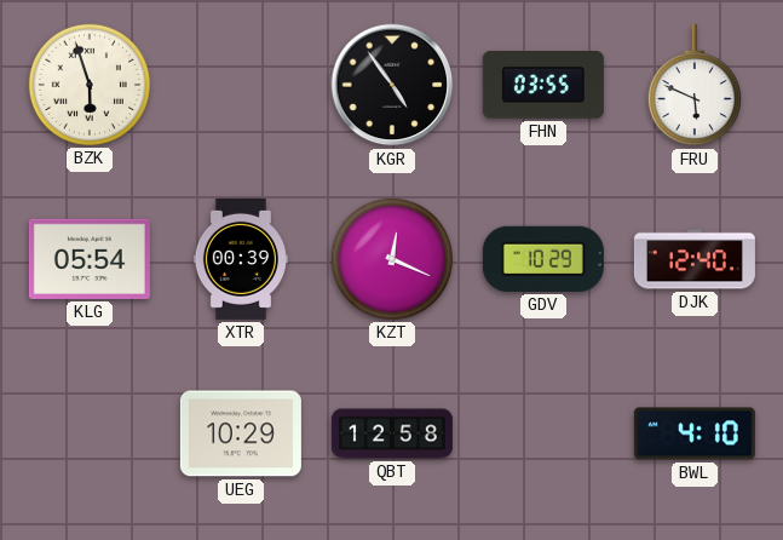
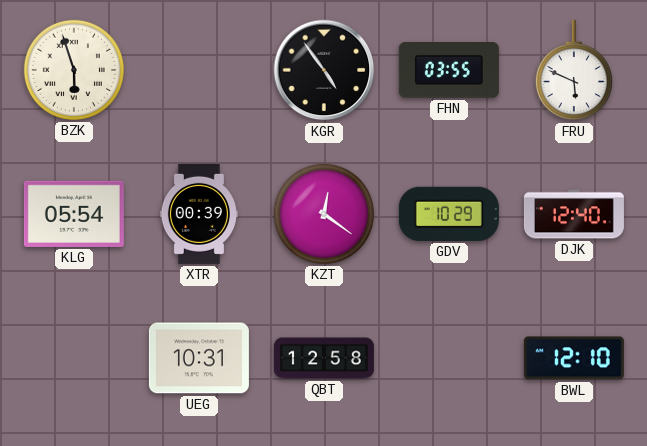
KZT: 12:19 -> 12:21 (324, 214)
UEG: 10:29 -> 10:31 (199, 358)
BWL: 4:10 -> 12:10 (574, 358)
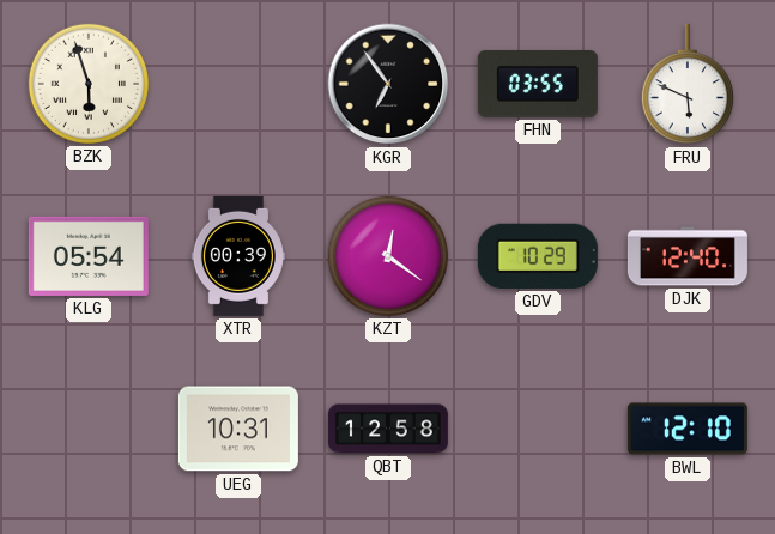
KGR: 4:54 -> 6:54 (388, 84)
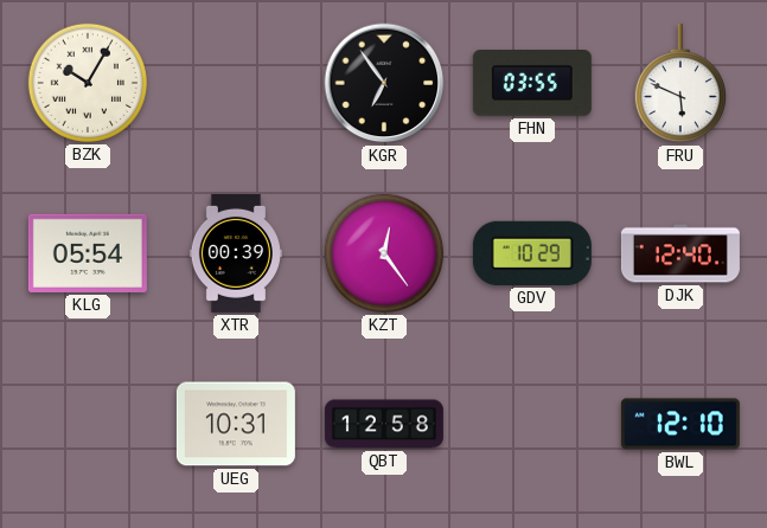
BZK: 5:57 -> 10:05 (88, 83)
KZT: 12:21 -> 12:24 (384, 253)
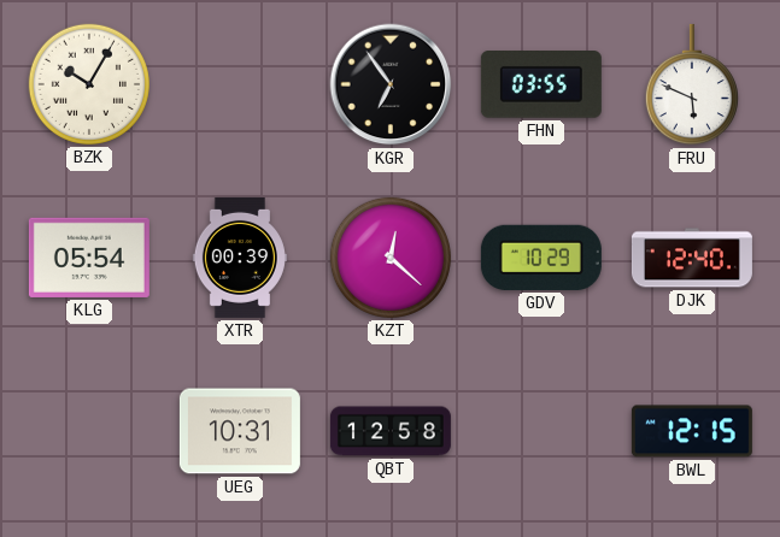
KZT: 12:24 -> 12:22 (391, 258)
BWL: 12:10 -> 12:15 (692, 431)
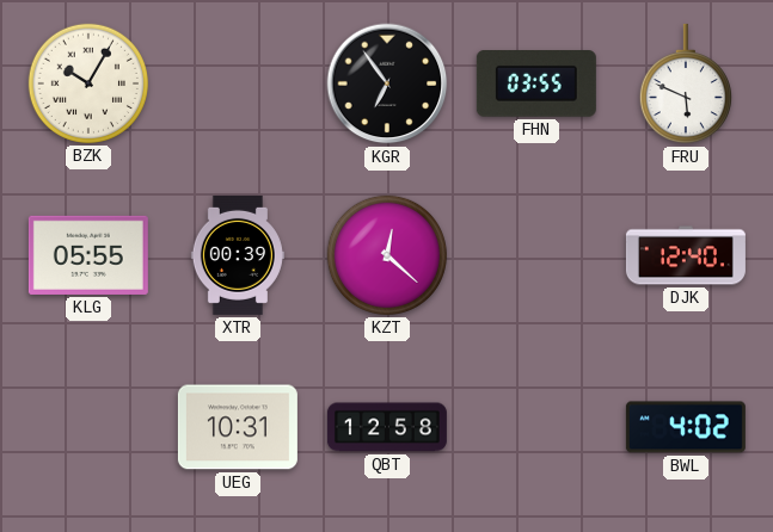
KLG: 05:54 -> 05:55 (88, 255)
GDV: 10:29 -> none (541, 258)
BWL: 12:15 -> 4:02 (686, 427)
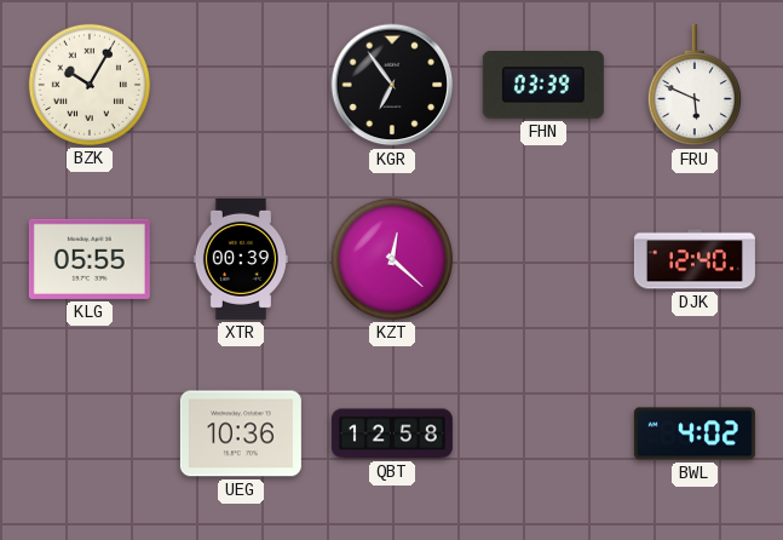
FHN: 03:55 -> 03:39 (543, 86)
UEG: 10:31 -> 10:36 (241, 433)
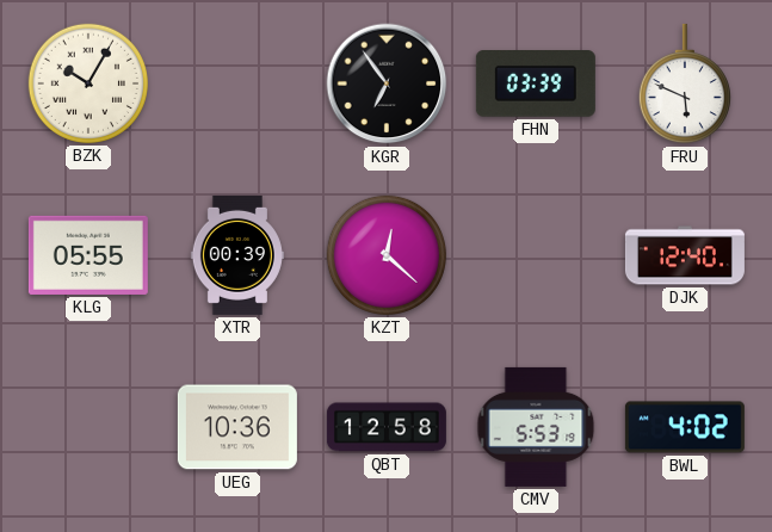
CMV: none -> 5:53 (536, 427)
